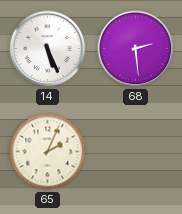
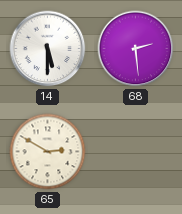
14: 5:26 -> 5:30 (48, 49)
65: 2:04 -> 2:50 (48, 152)
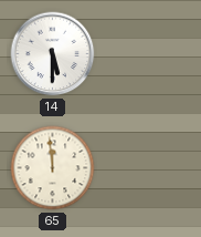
68: 2:29 -> none (136, 49)
65: 2:50 -> 11:59 (53, 168)
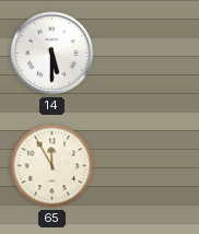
65: 11:59 -> 11:55 (52, 166)
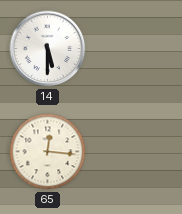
65: 11:55 -> 12:16 (48, 152)
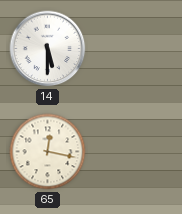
65: 12:16 -> 12:17 (48, 152)
